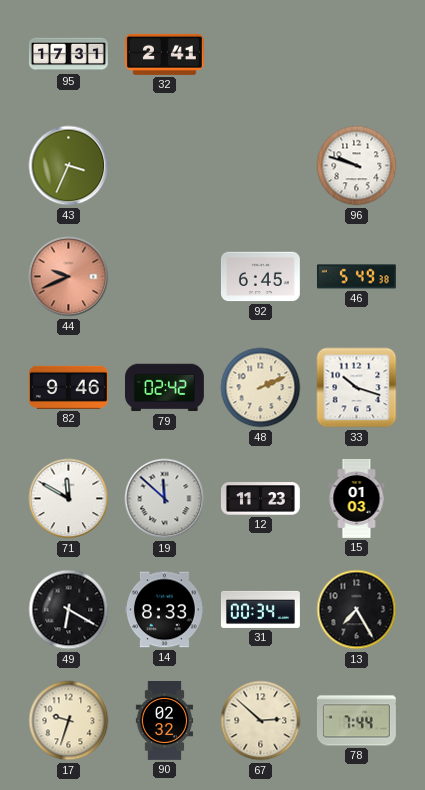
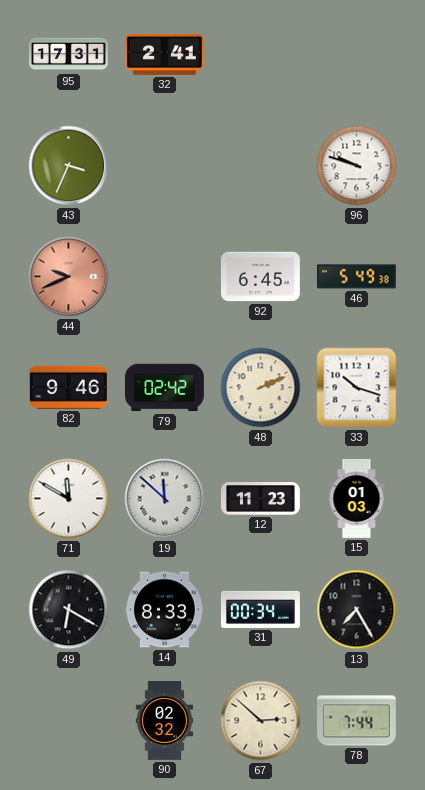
17: 9:33 -> none (69, 721)
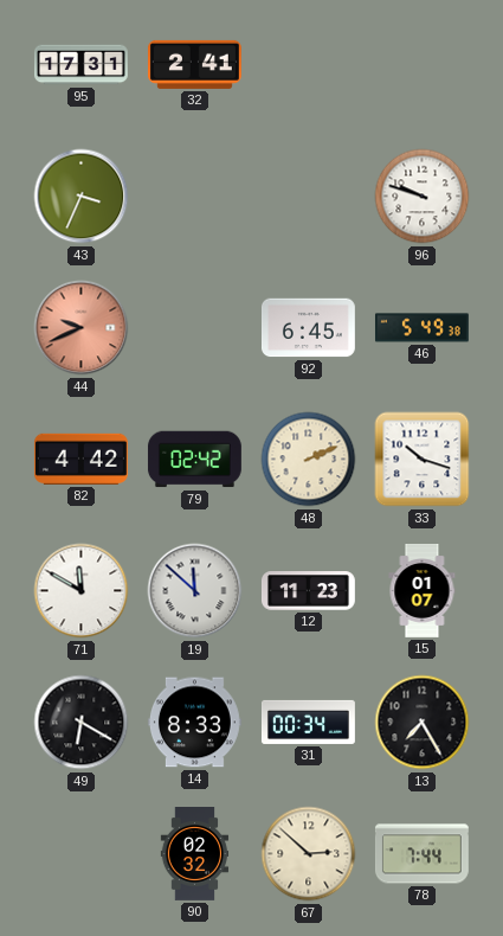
82: 9:46 -> 4:42 (80, 459)
15: 01:03 -> 01:07 (423, 591)
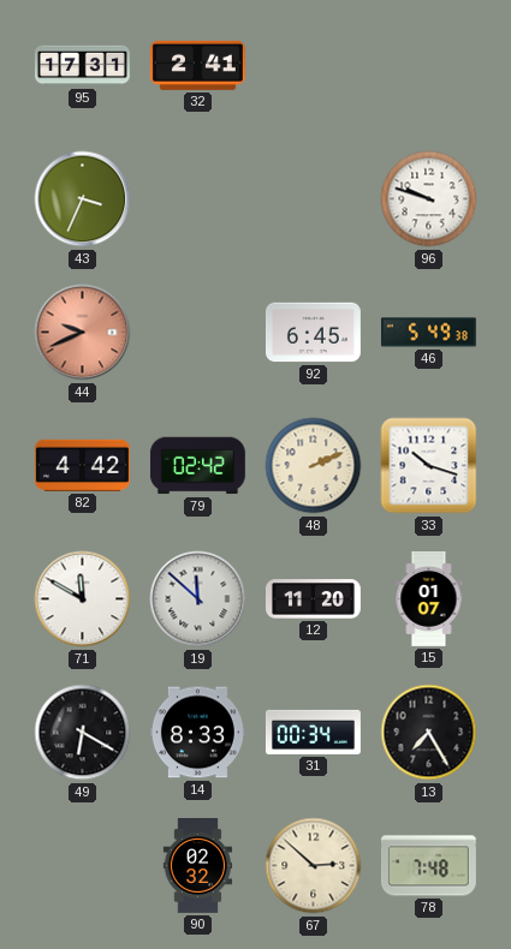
12: 11:23 -> 11:20 (313, 599)
78: 7:44 -> 7:48 (428, 866)
